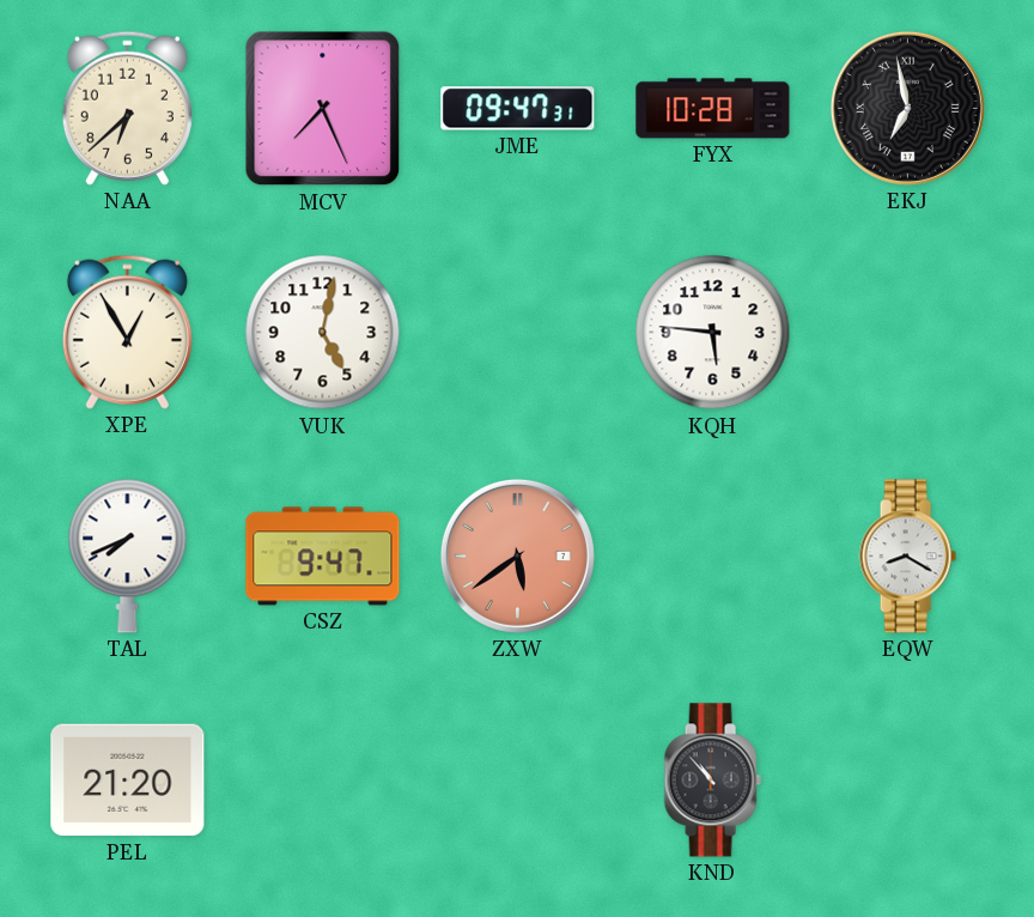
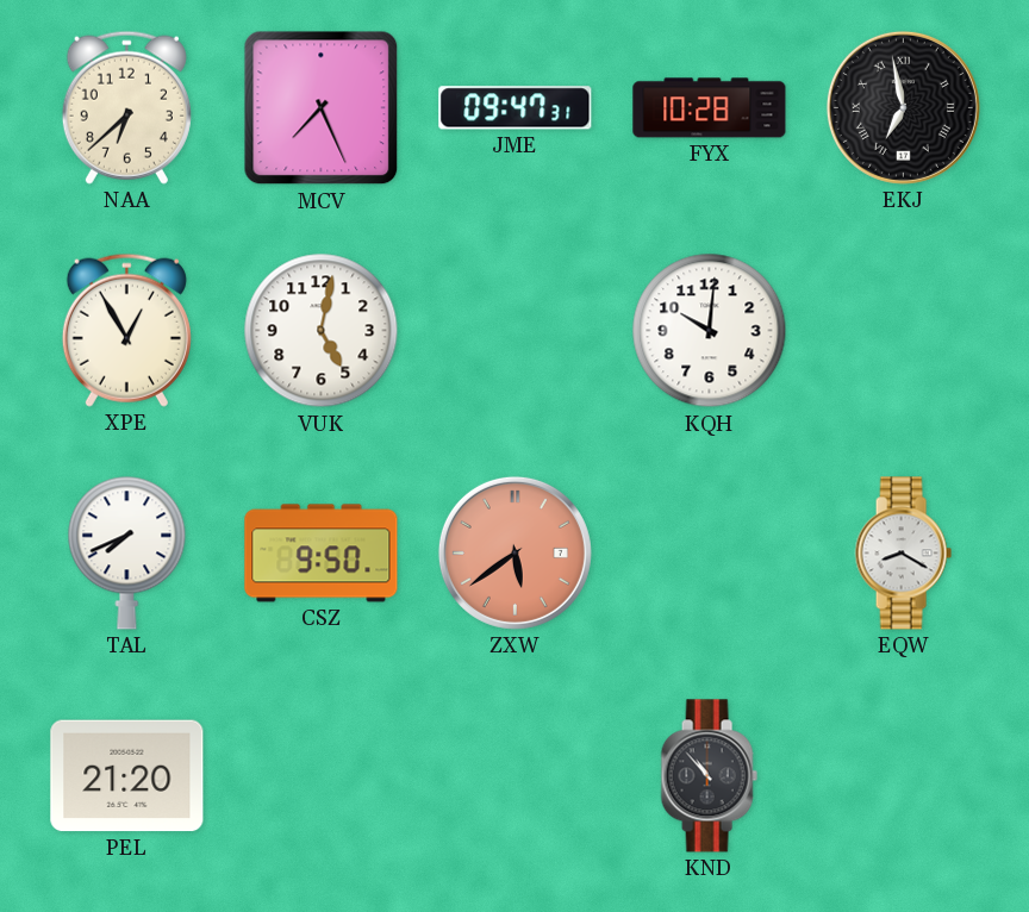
KQH: 5:46 -> 10:01 (710, 331)
CSZ: 9:47 -> 9:50 (322, 554)
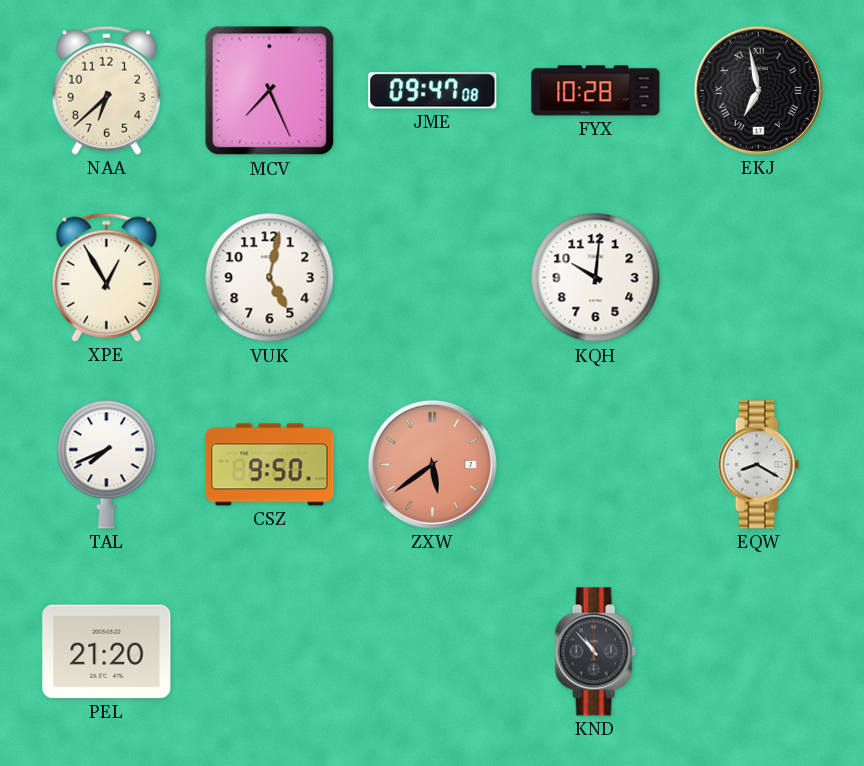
JME: 09:47:31 -> 09:47:08 (433, 91)
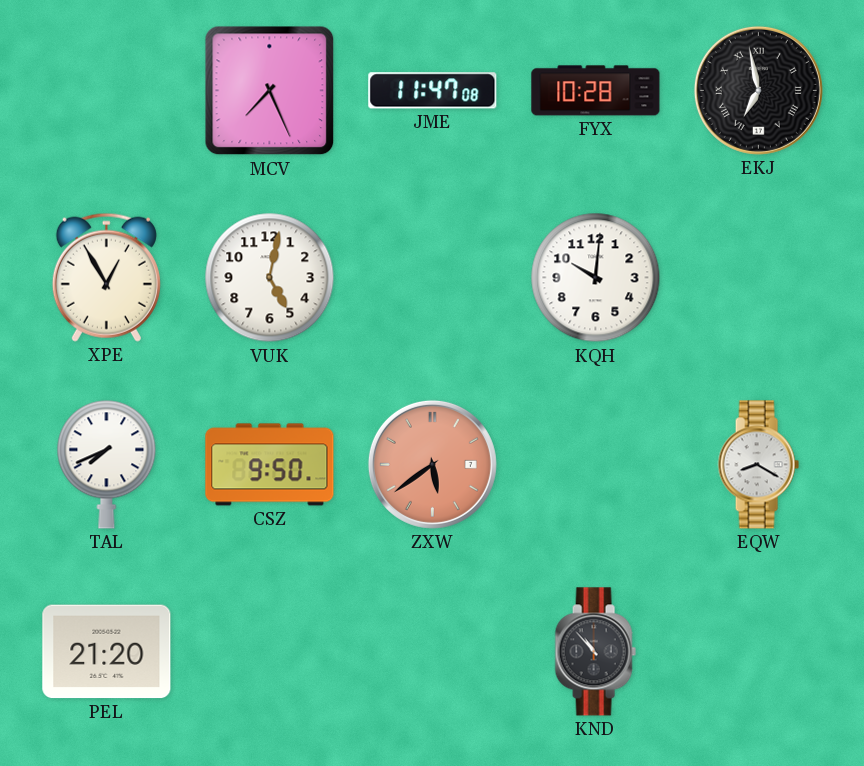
NAA: 6:38 -> none (106, 90)
JME: 09:47 -> 11:47 (433, 91)
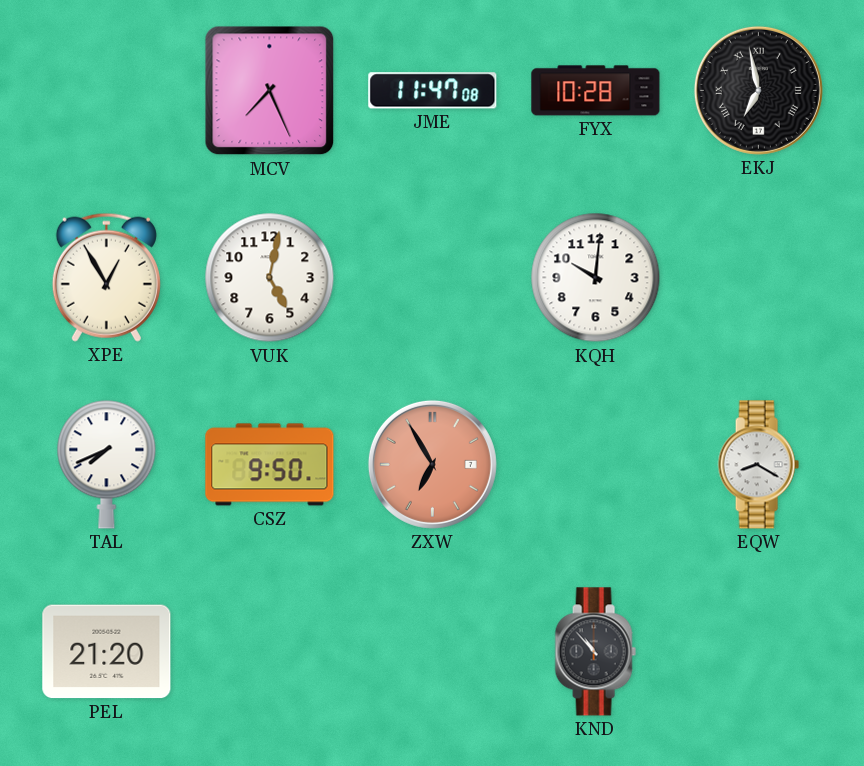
ZXW: 5:39 -> 6:55 (432, 464)
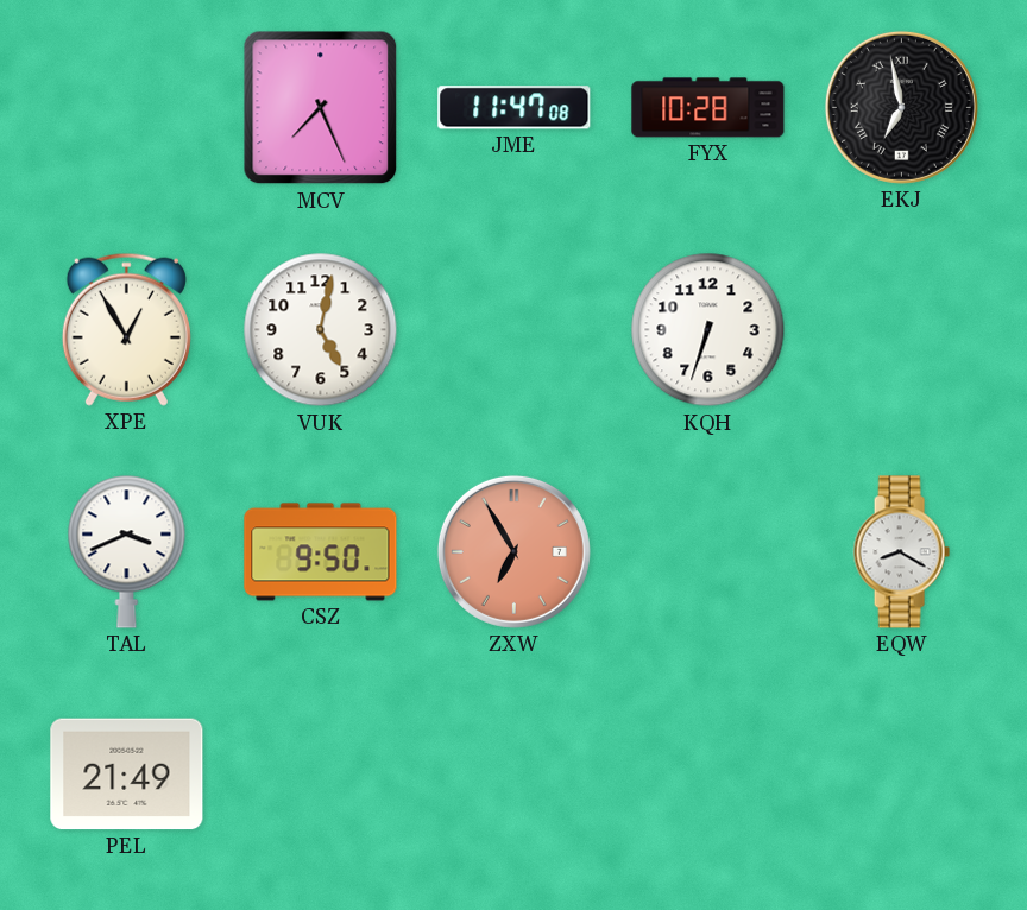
KQH: 10:01 -> 6:33 (708, 330)
TAL: 7:41 -> 3:41 (127, 551)
PEL: 21:20 -> 21:49 (127, 775)
KND: 10:53 -> none (595, 652)
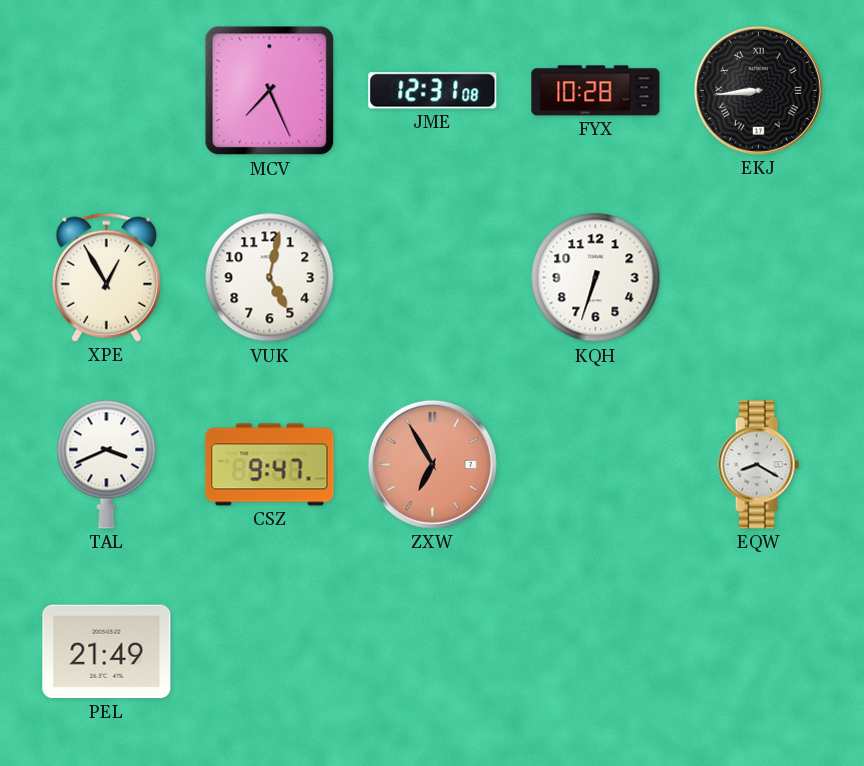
JME: 11:47 -> 12:31 (433, 91)
EKJ: 6:58 -> 8:44 (758, 90)
CSZ: 9:50 -> 9:47 (270, 465)
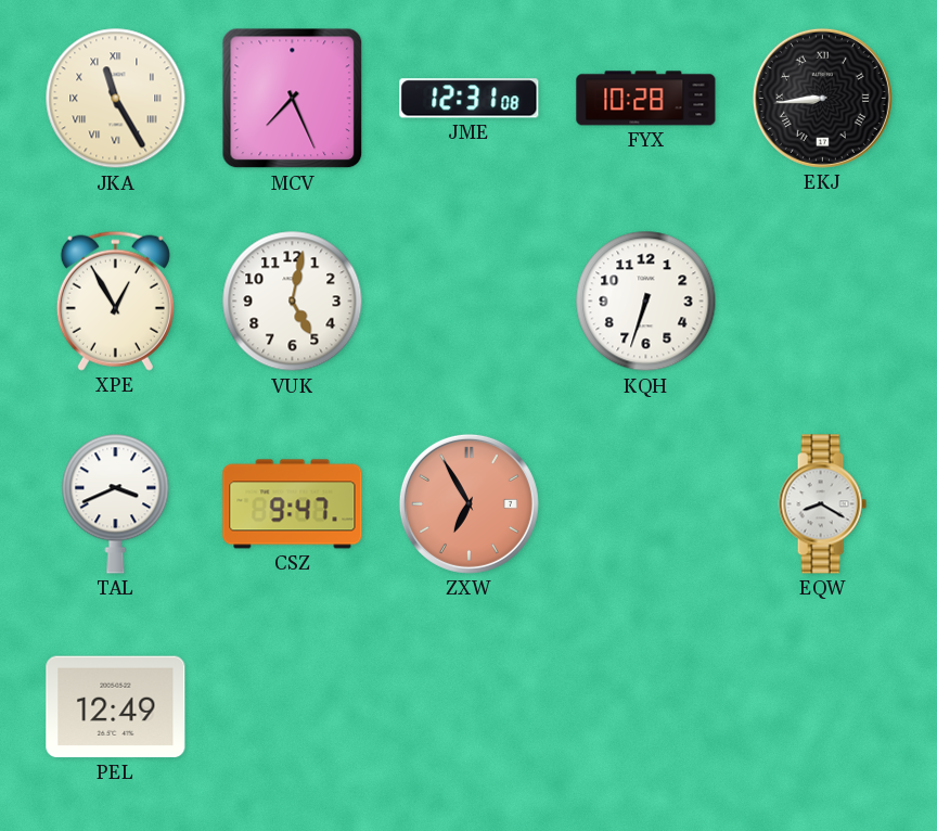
JKA: none -> 11:25 (116, 99)
PEL: 21:49 -> 12:49 (116, 707)
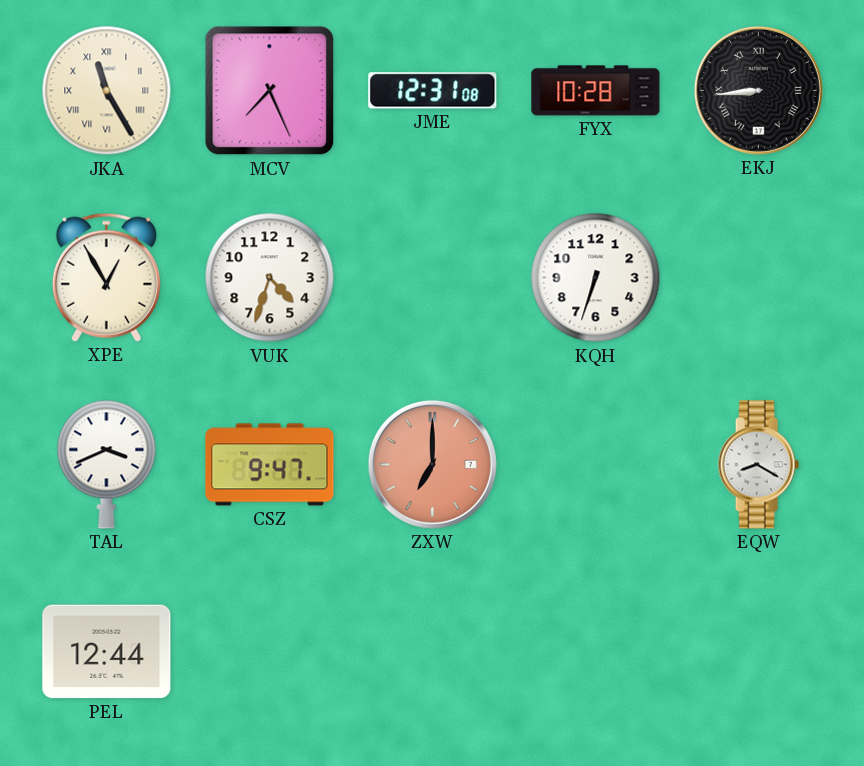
VUK: 5:02 -> 4:33 (270, 278)
ZXW: 6:55 -> 7:00 (432, 464)
PEL: 12:49 -> 12:44 (107, 652)
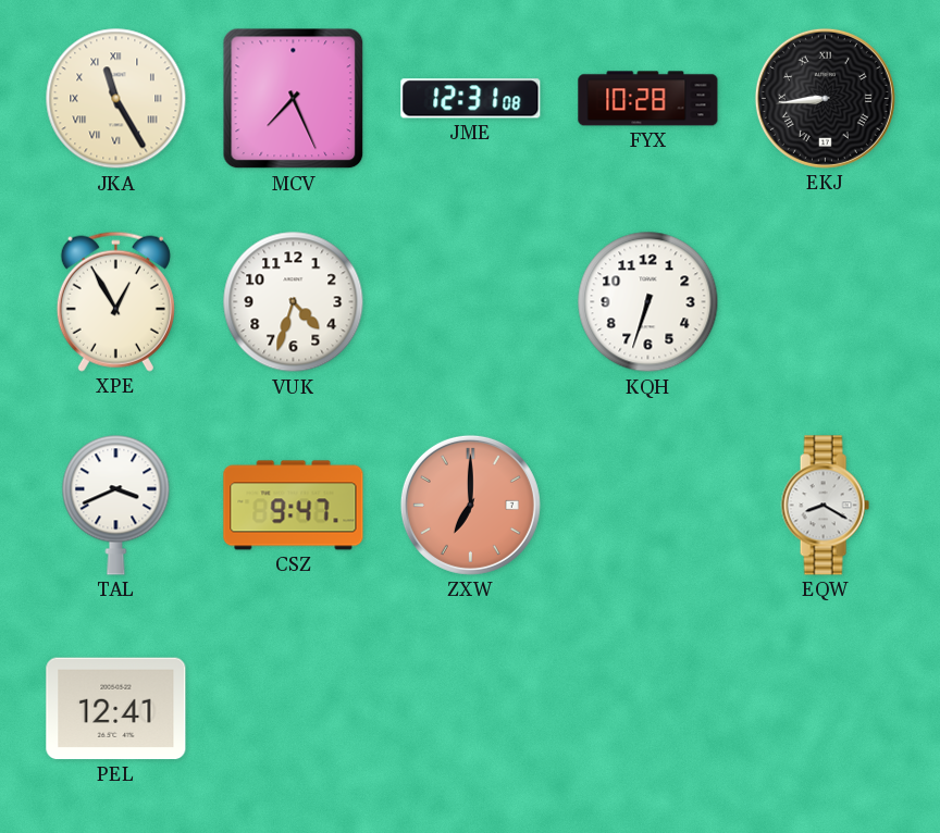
PEL: 12:44 -> 12:41 (116, 709)
